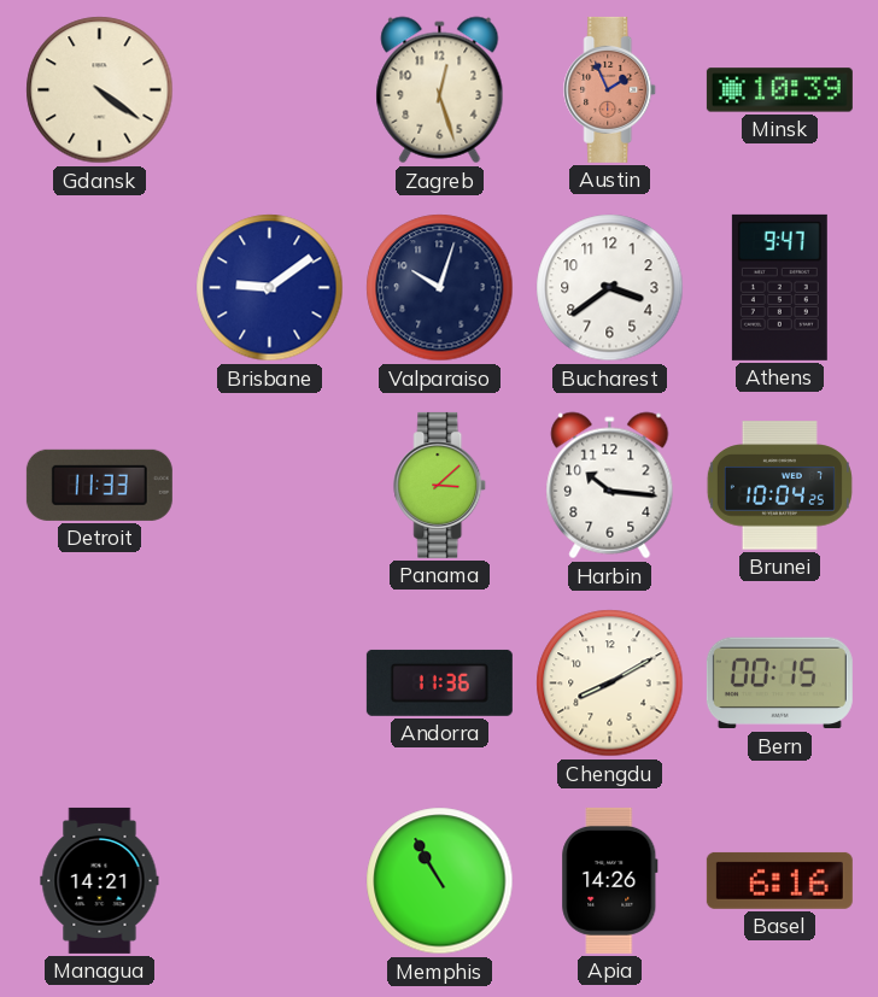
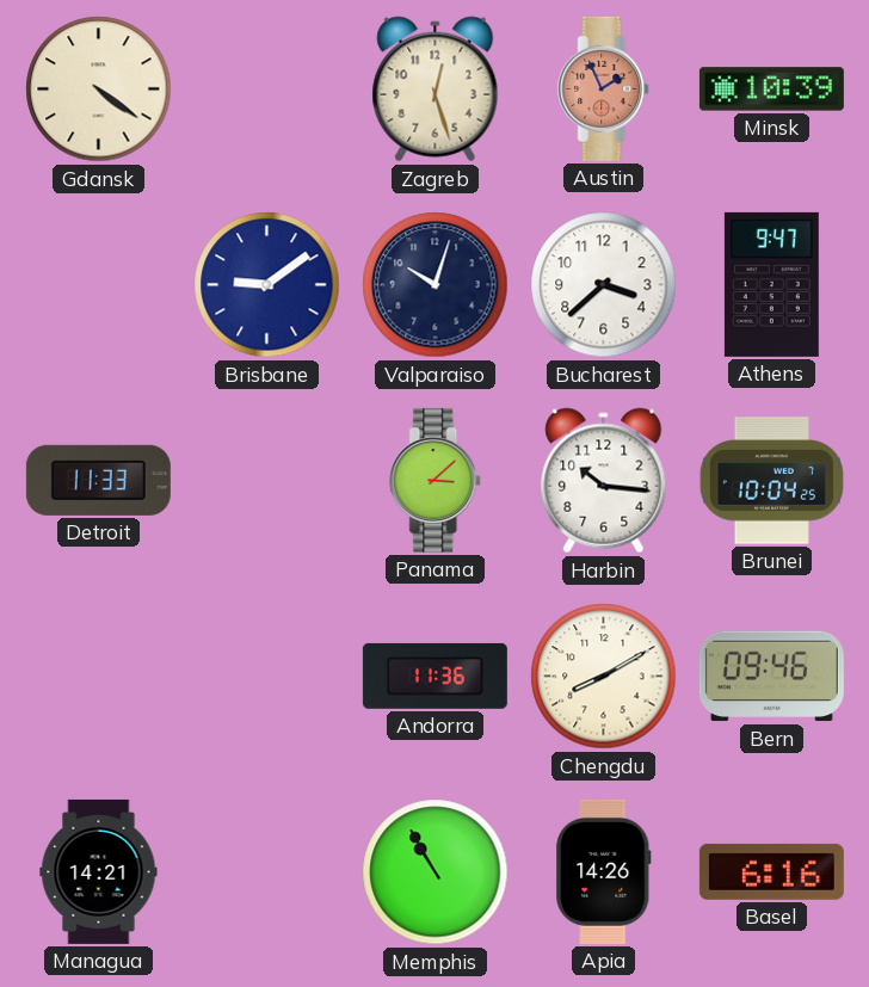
Bucharest: 3:39 -> 3:38 (604, 285)
Bern: 00:15 -> 09:46 (771, 677)
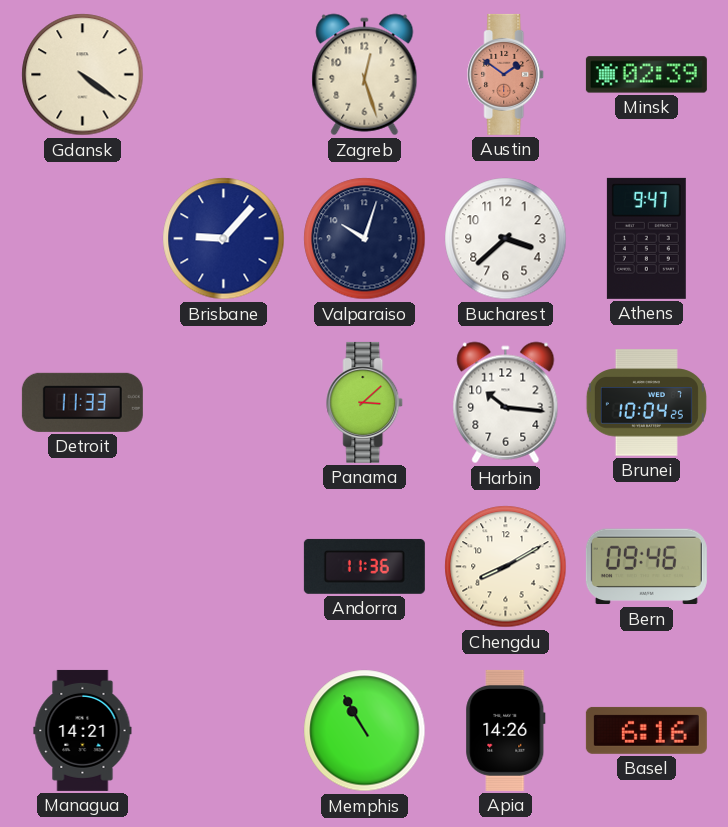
Austin: 1:56 -> 1:51 (506, 74)
Minsk: 10:39 -> 02:39 (646, 75)
Brisbane: 9:09 -> 9:07 (224, 239)
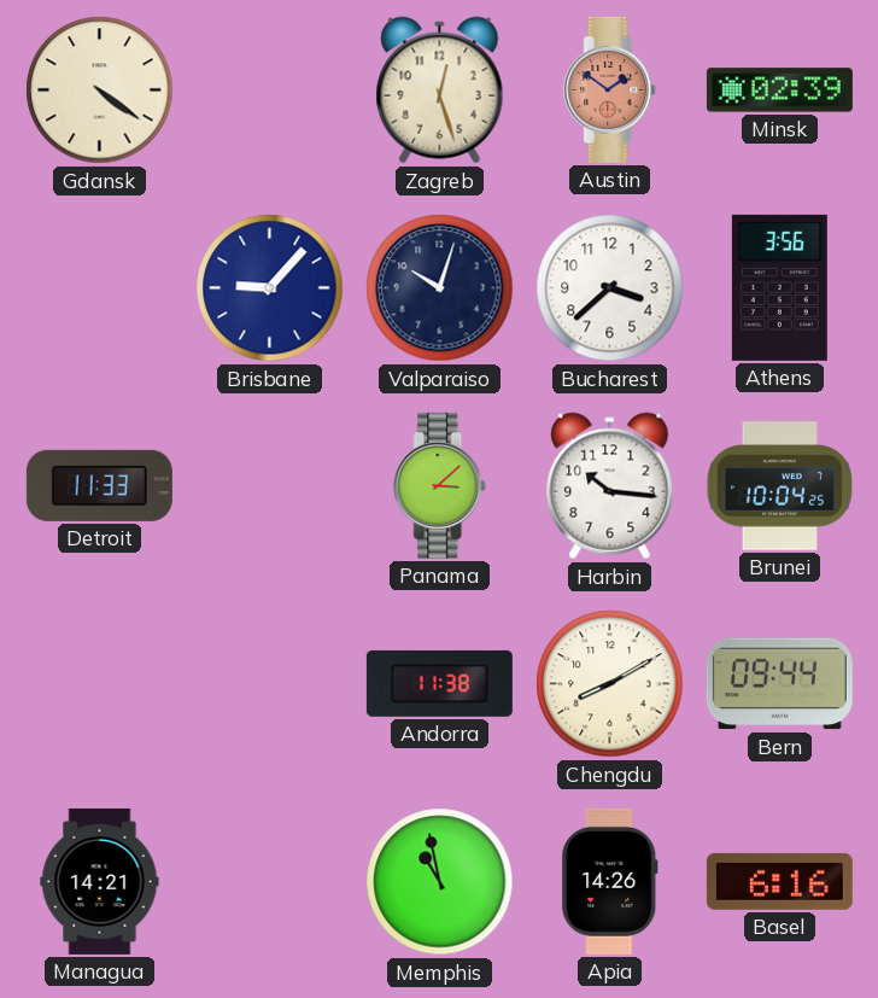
Athens: 9:47 -> 3:56 (779, 287)
Andorra: 11:36 -> 11:38 (439, 683)
Bern: 09:46 -> 09:44 (779, 684)
Memphis: 10:55 -> 10:58 (440, 882)
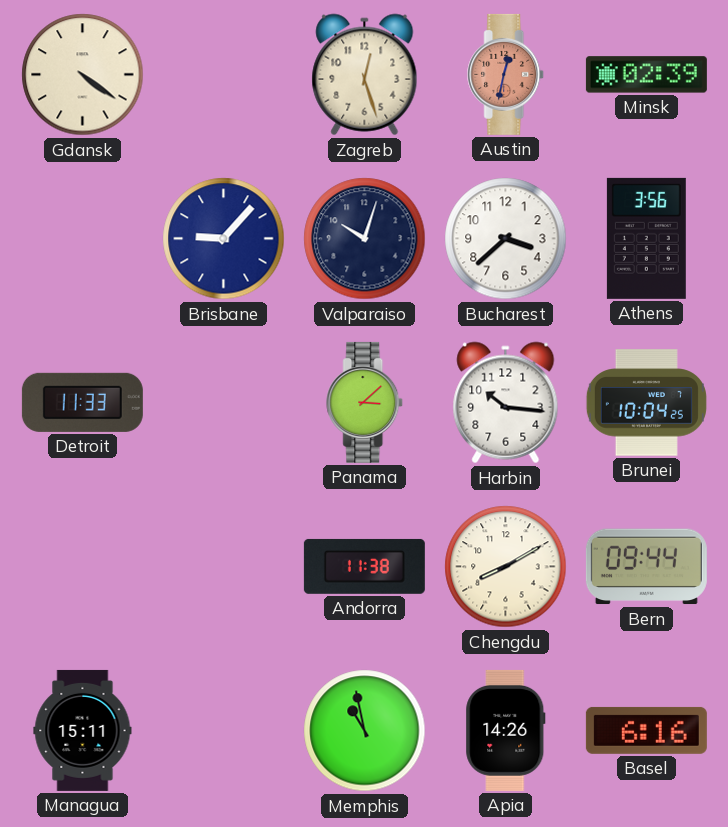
Austin: 1:51 -> 12:32 (506, 74)
Managua: 14:21 -> 15:11 (83, 730)
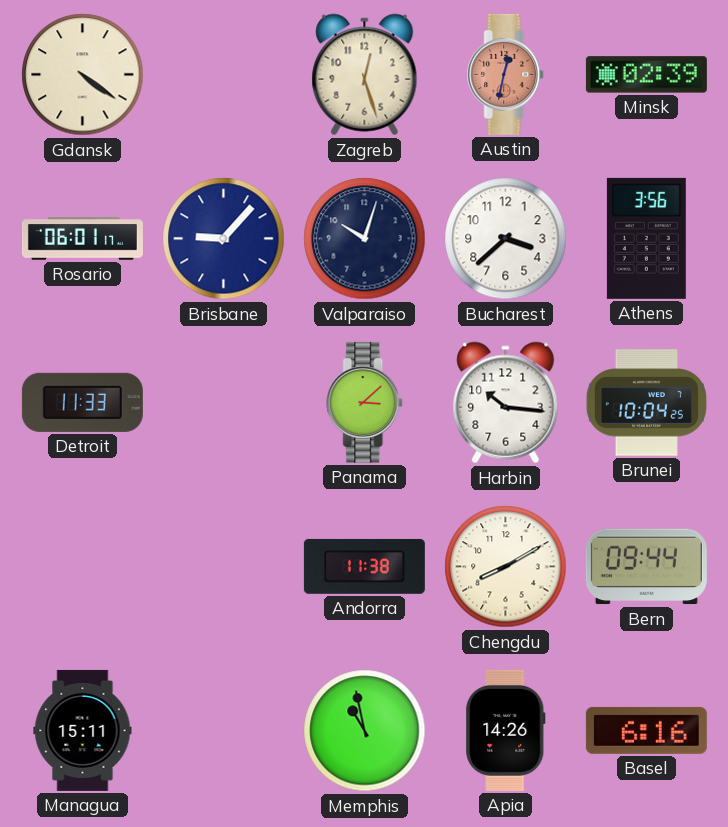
Rosario: none -> 06:01 (82, 239)
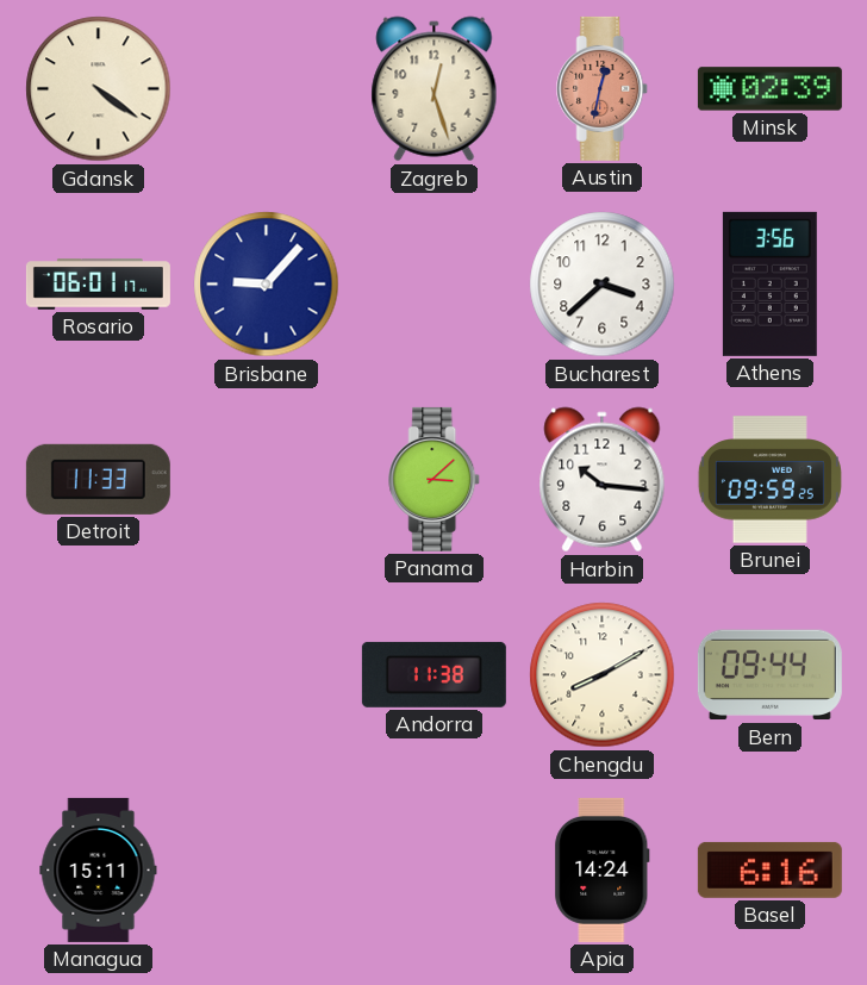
Valparaiso: 10:03 -> none (365, 239)
Brunei: 10:04 -> 09:59 (769, 480)
Memphis: 10:58 -> none (365, 731)
Apia: 14:26 -> 14:24 (603, 869)
